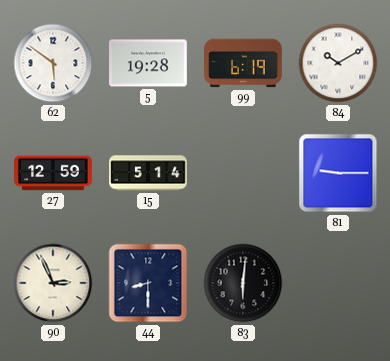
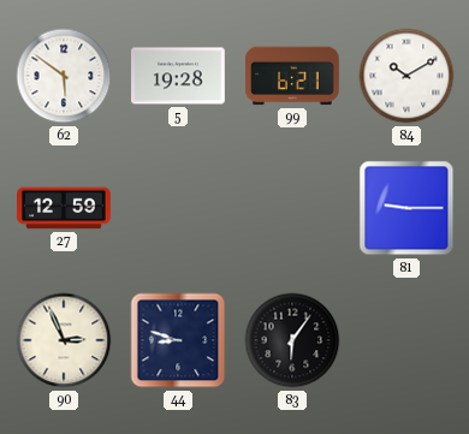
99: 6:19 -> 6:21 (293, 76)
15: 5:14 -> none (148, 173)
44: 8:30 -> 8:48 (178, 340)
83: 6:01 -> 6:06 (292, 340)
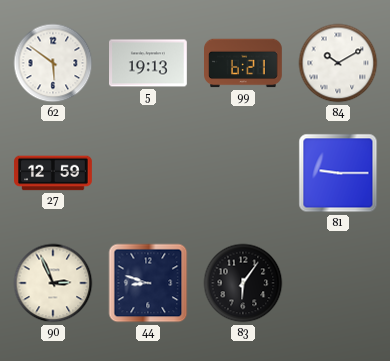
5: 19:28 -> 19:13 (149, 63)
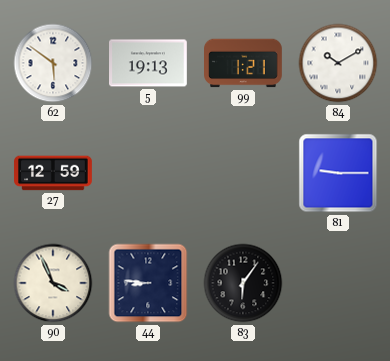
99: 6:21 -> 1:21 (244, 63)
90: 2:56 -> 3:56 (53, 283)
44: 8:48 -> 8:46 (148, 283)
